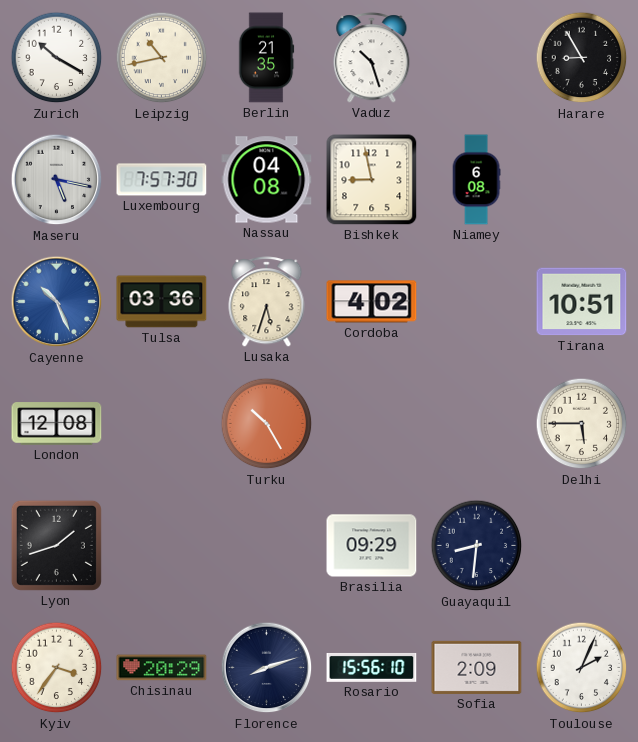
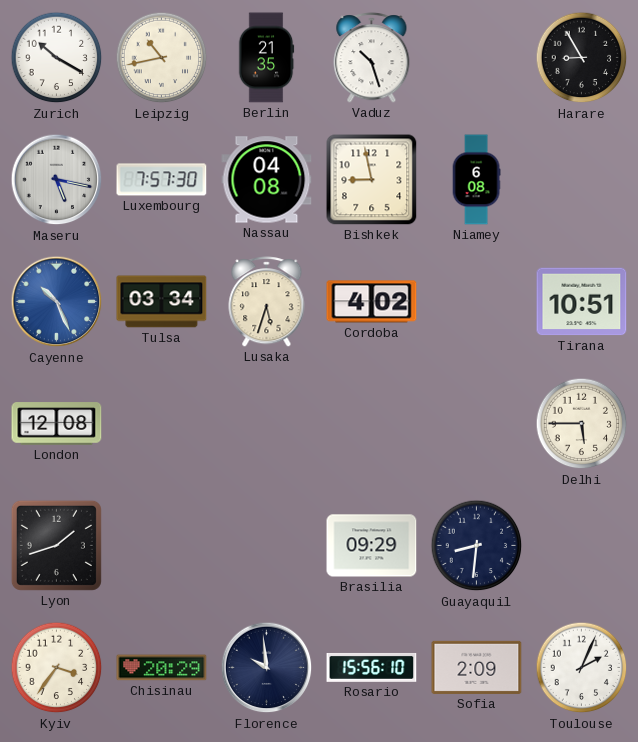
Tulsa: 03:36 -> 03:34 (162, 302)
Turku: 10:25 -> none (267, 424)
Florence: 8:12 -> 9:59 (267, 668)
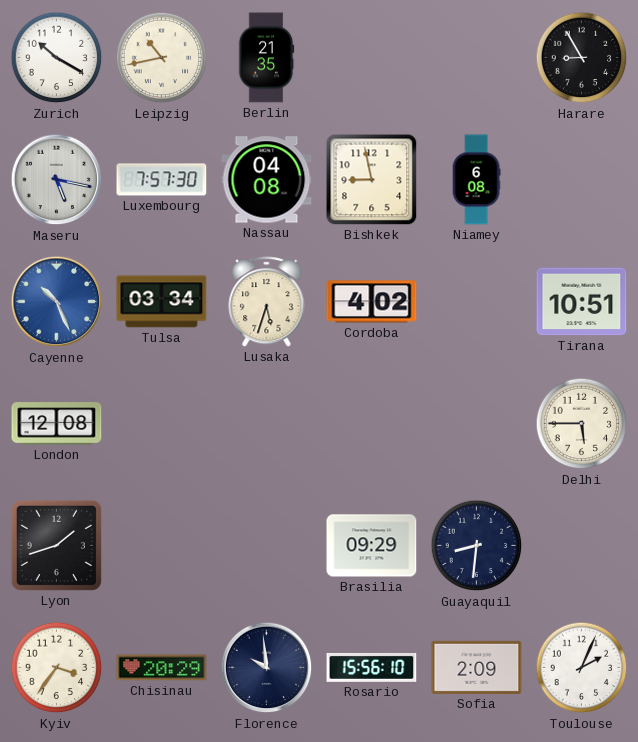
Vaduz: 10:27 -> none (372, 58)
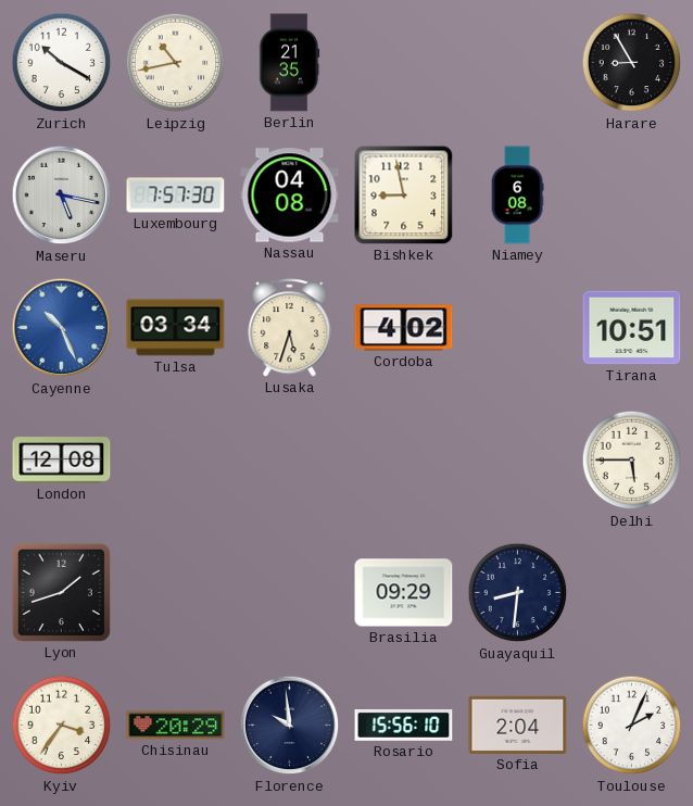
Sofia: 2:09 -> 2:04 (518, 725)
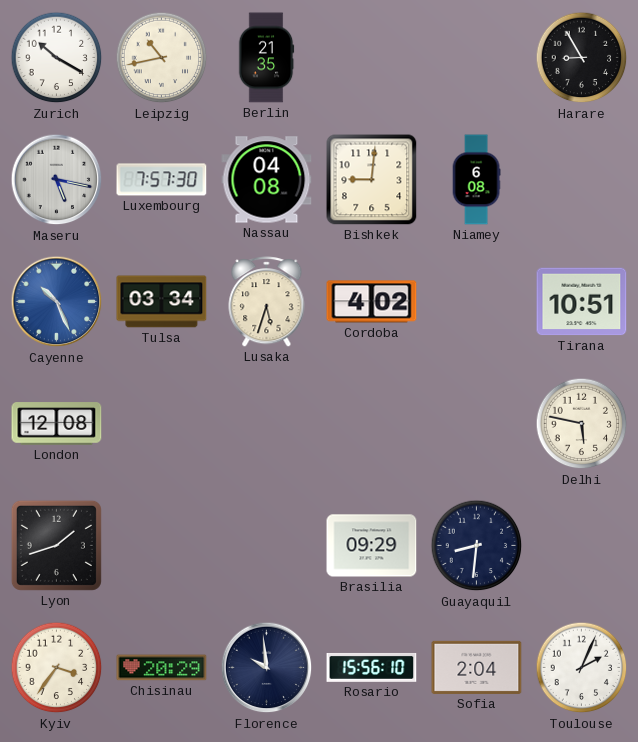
Bishkek: 8:58 -> 9:01 (372, 180)
Delhi: 5:45 -> 5:47 (582, 424)
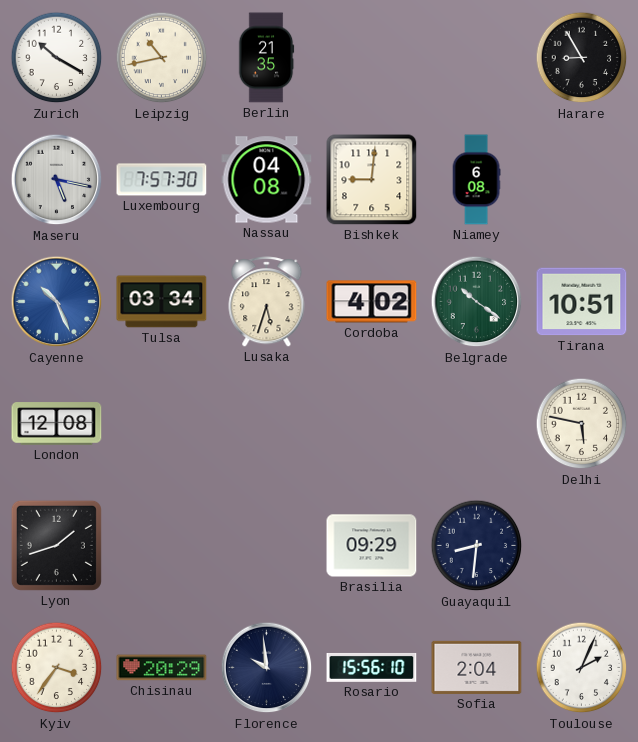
Belgrade: none -> 10:21 (477, 302)
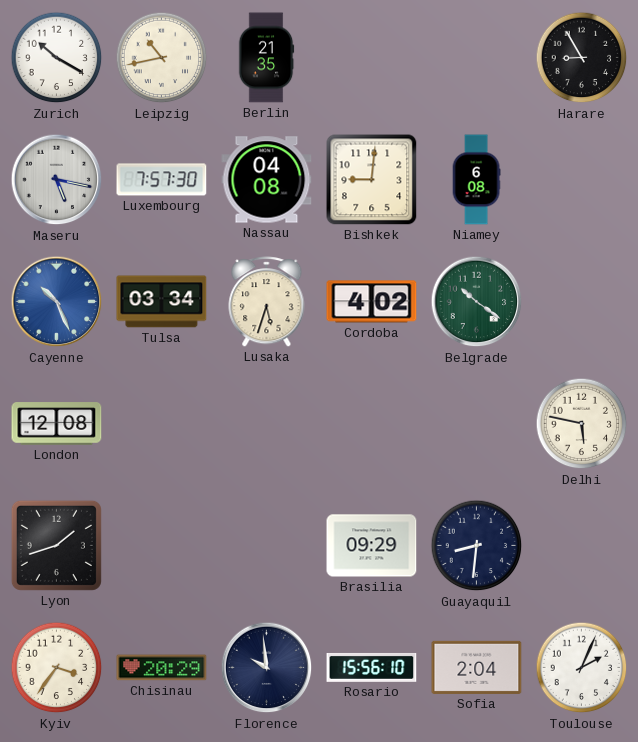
Tirana: 10:51 -> none (582, 302)
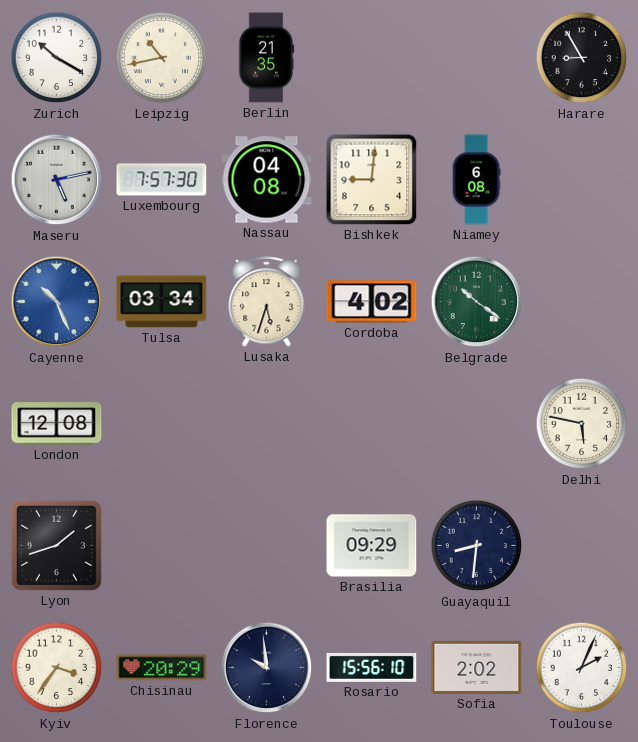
Maseru: 5:17 -> 5:13 (57, 180)
Sofia: 2:04 -> 2:02 (477, 667)
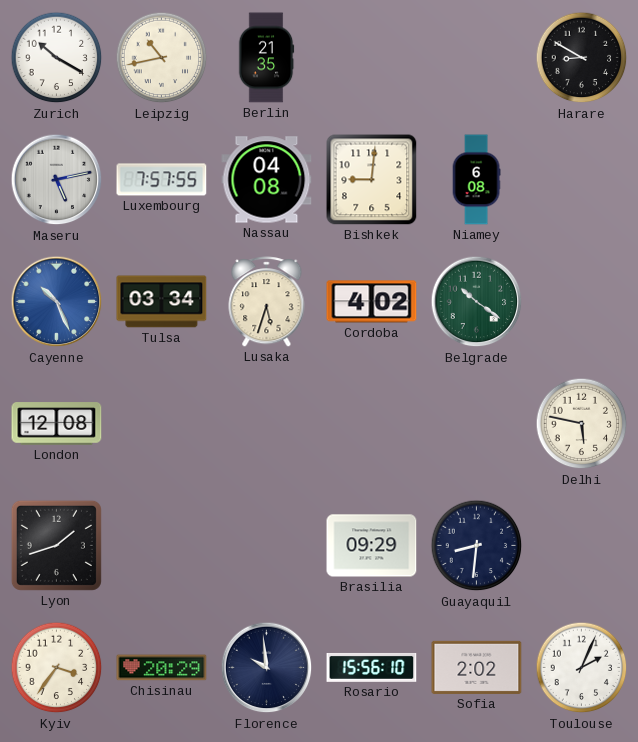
Harare: 8:55 -> 8:50 (582, 58)
Luxembourg: 7:57:30 -> 7:57:55 (162, 180)
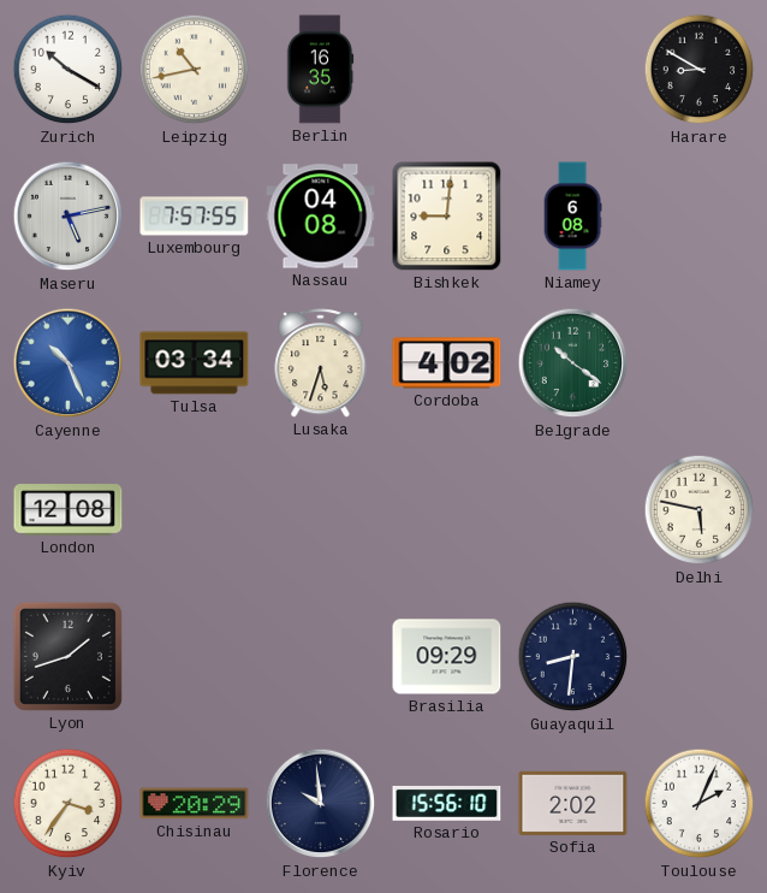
Berlin: 21:35 -> 16:35 (320, 70)
